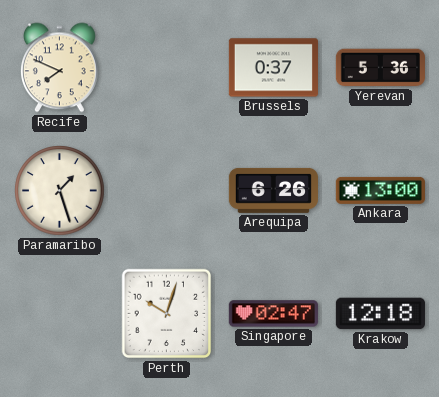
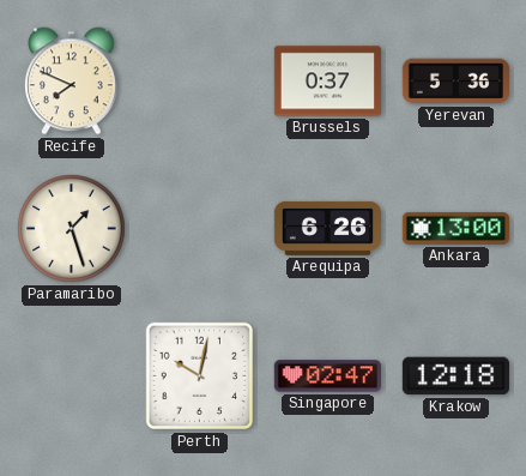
Perth: 10:03 -> 10:02 (200, 376)
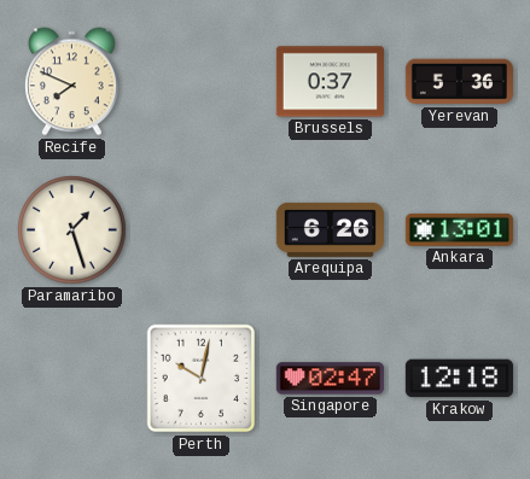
Ankara: 13:00 -> 13:01 (459, 229)
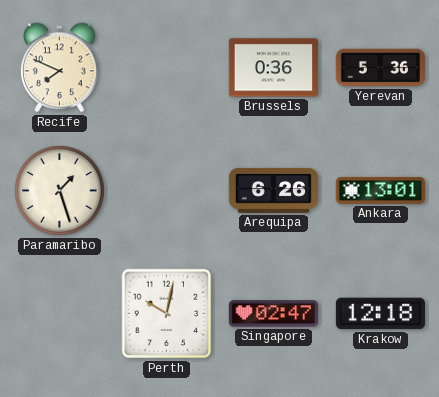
Brussels: 0:37 -> 0:36 (273, 68)
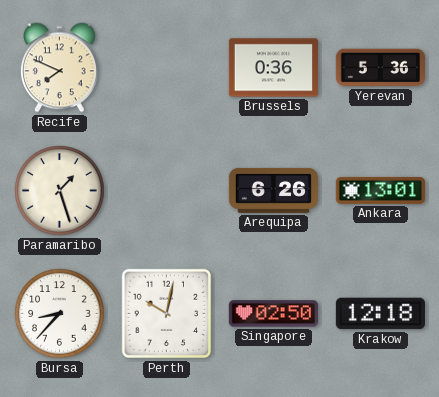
Bursa: none -> 8:37 (60, 314)
Singapore: 02:47 -> 02:50 (273, 314)
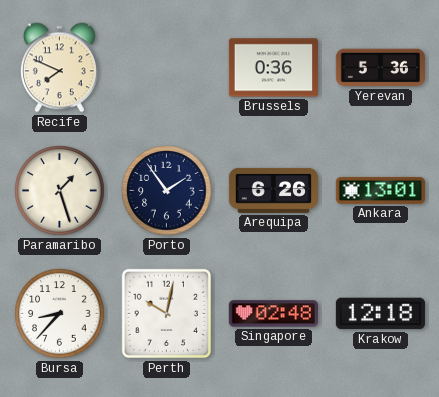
Porto: none -> 1:54 (167, 191)
Singapore: 02:50 -> 02:48 (273, 314)
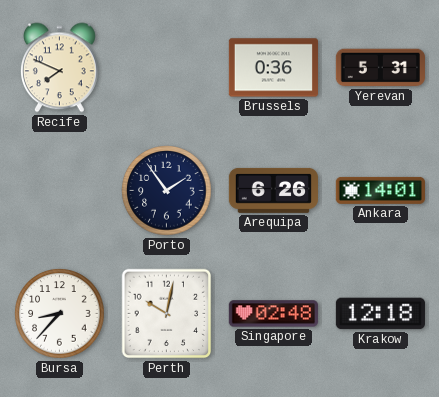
Yerevan: 5:36 -> 5:31 (380, 68)
Paramaribo: 1:27 -> none (60, 191)
Ankara: 13:01 -> 14:01 (380, 190)
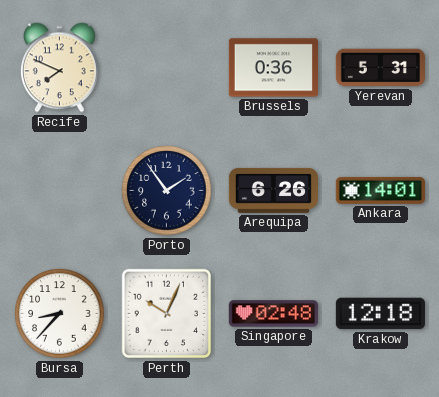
Perth: 10:02 -> 10:04 (167, 314)
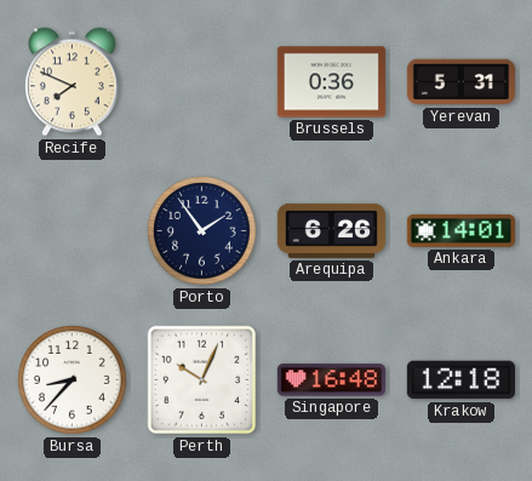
Singapore: 02:48 -> 16:48 (331, 380)
